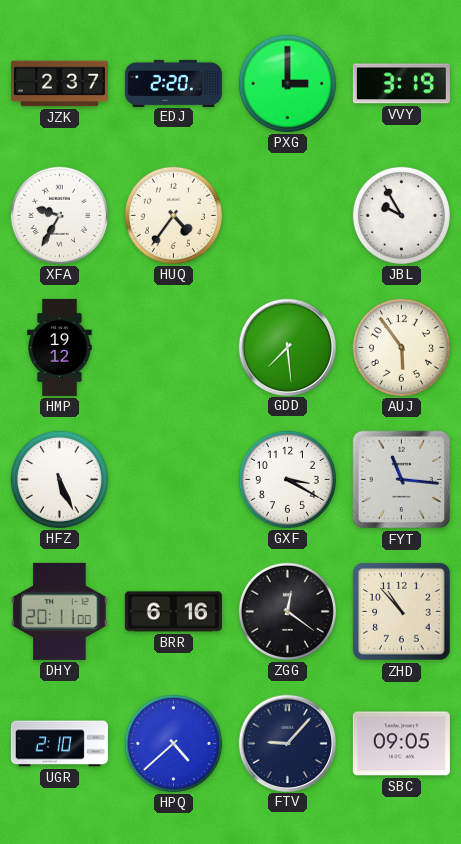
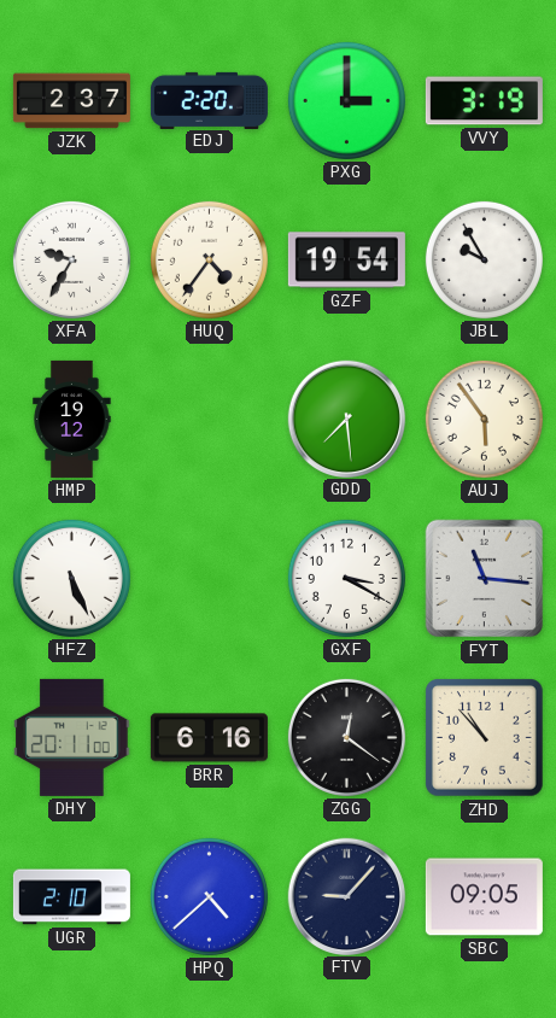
GZF: none -> 19:54 (346, 261)
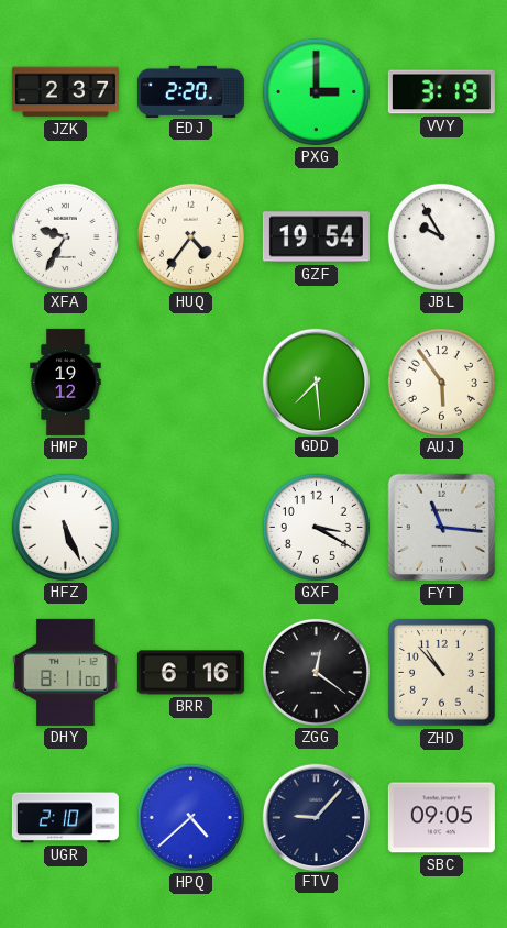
DHY: 20:11 -> 8:11 (66, 672)
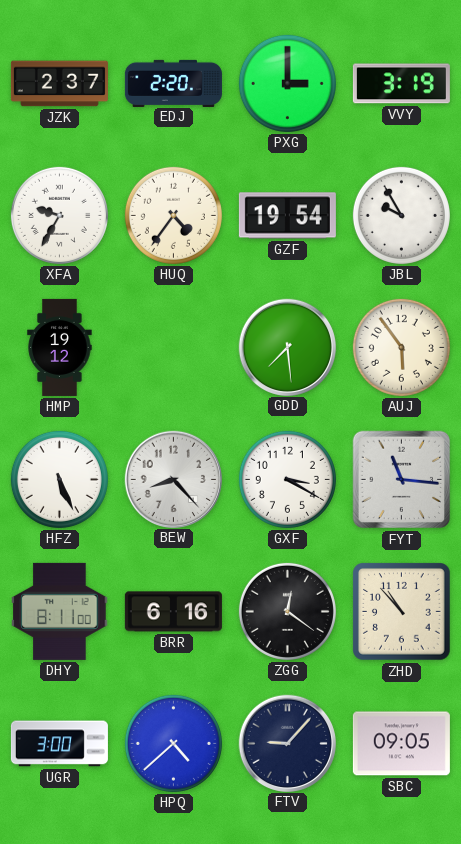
BEW: none -> 8:23 (173, 479)
UGR: 2:10 -> 3:00 (59, 744)
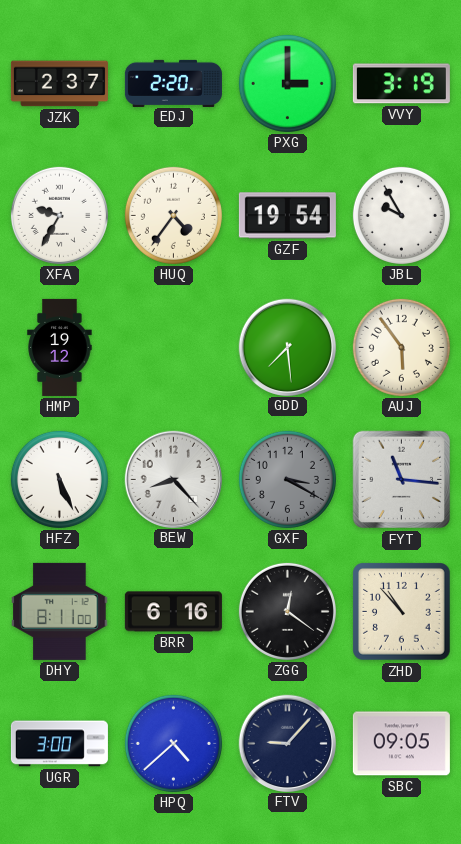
GXF dial: white -> grey (287, 479)
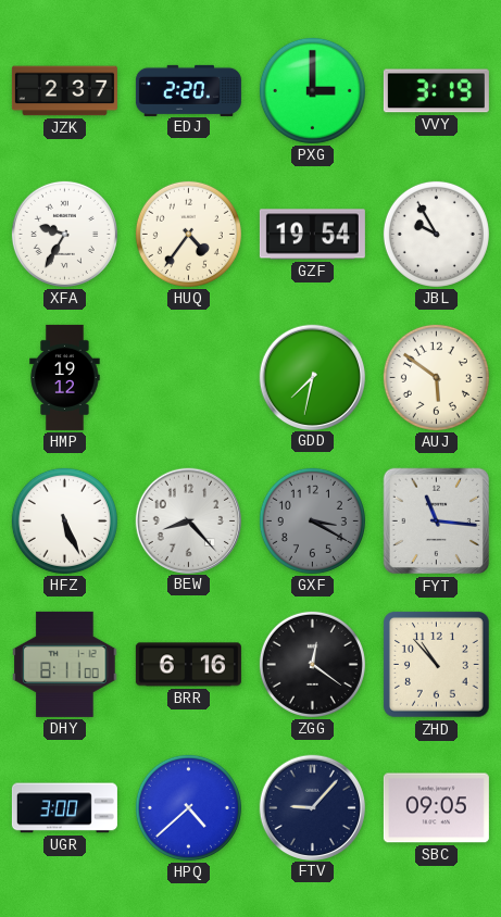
GDD: 7:29 -> 7:32 (312, 377)
AUJ: 5:54 -> 5:51 (436, 377)
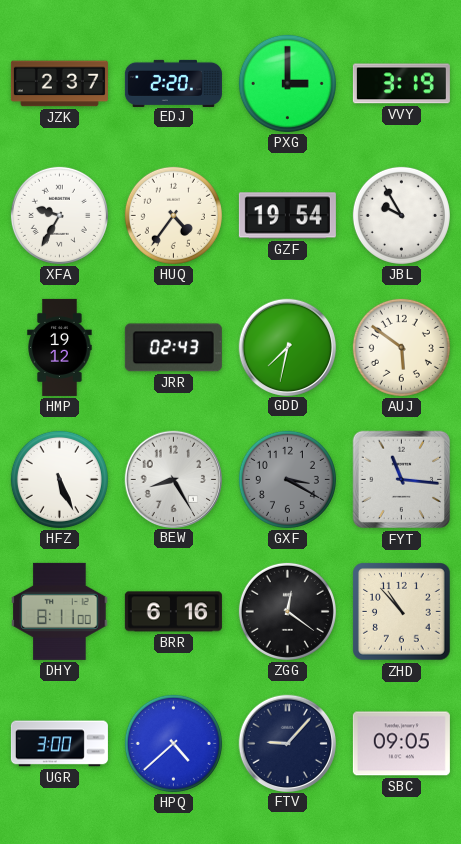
JRR: none -> 02:43 (173, 348)
BEW: 8:23 -> 8:25 (173, 479)
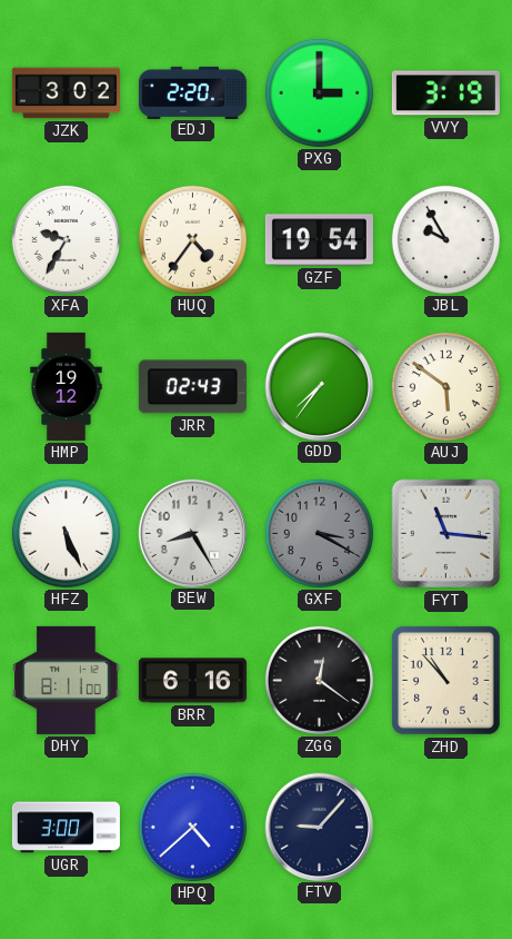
JZK: 2:37 -> 3:02 (66, 93)
GDD: 7:32 -> 7:36 (319, 386)
SBC: 09:05 -> none (401, 744)
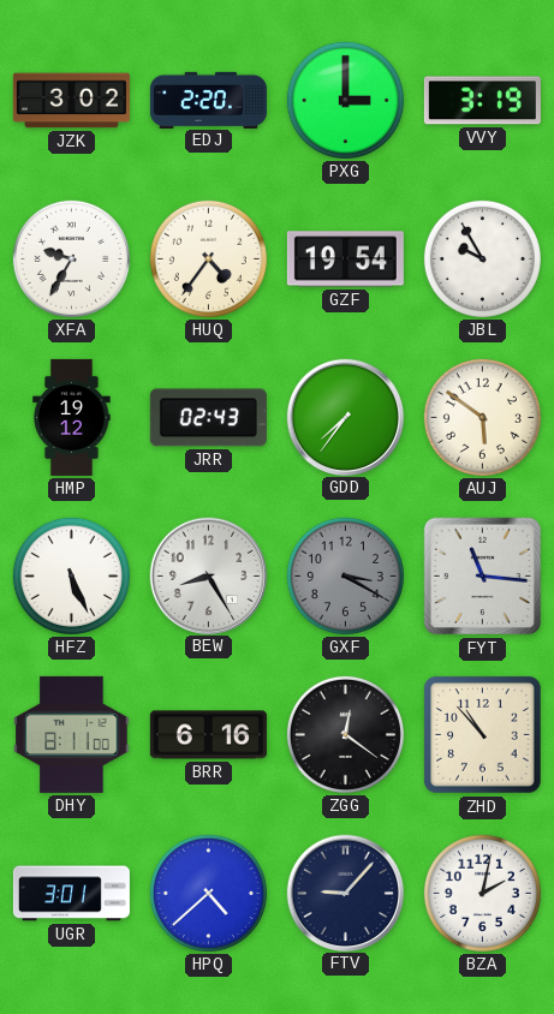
UGR: 3:00 -> 3:01 (71, 894)
BZA: none -> 2:02 (482, 893)
